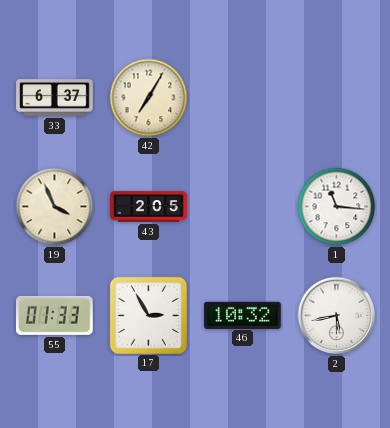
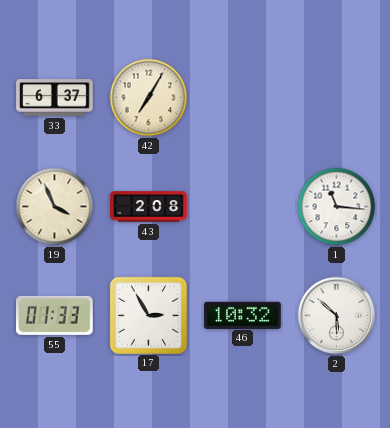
43: 2:05 -> 2:08 (149, 207)
2: 5:43 -> 5:52 (337, 316)
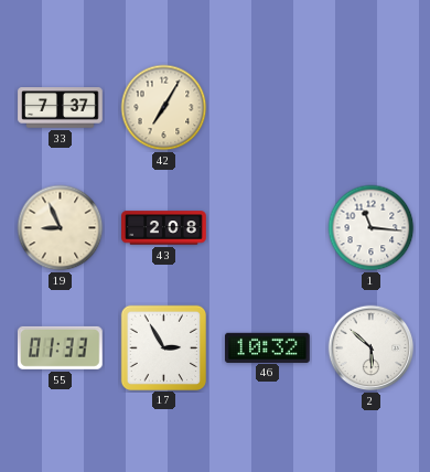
33: 6:37 -> 7:37 (61, 108)
19: 3:56 -> 8:56 (61, 228)
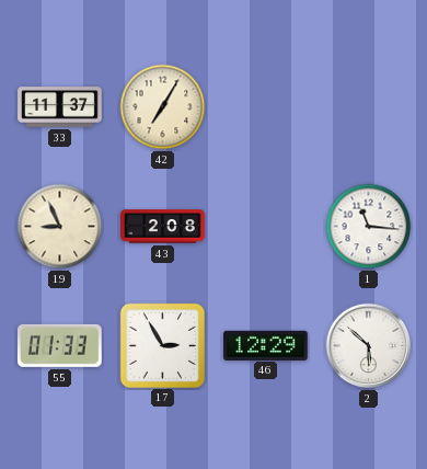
33: 7:37 -> 11:37 (60, 107)
46: 10:32 -> 12:29 (266, 345)
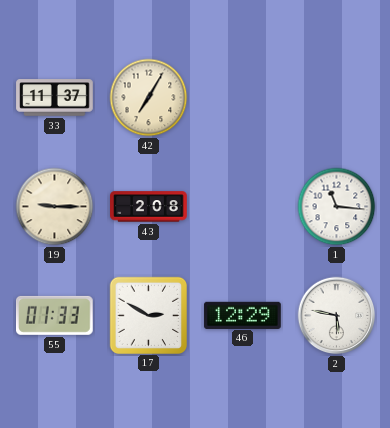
19: 8:56 -> 9:15 (55, 207)
17: 2:55 -> 2:50 (148, 315)
2: 5:52 -> 5:47 (337, 316)
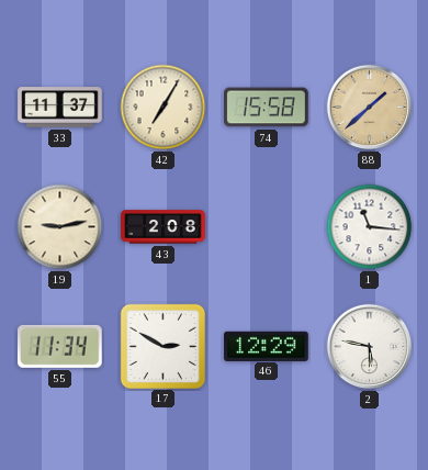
74: none -> 15:58 (267, 108)
88: none -> 1:38 (370, 108)
19: 9:15 -> 9:13 (60, 227)
55: 01:33 -> 11:34 (60, 346)
